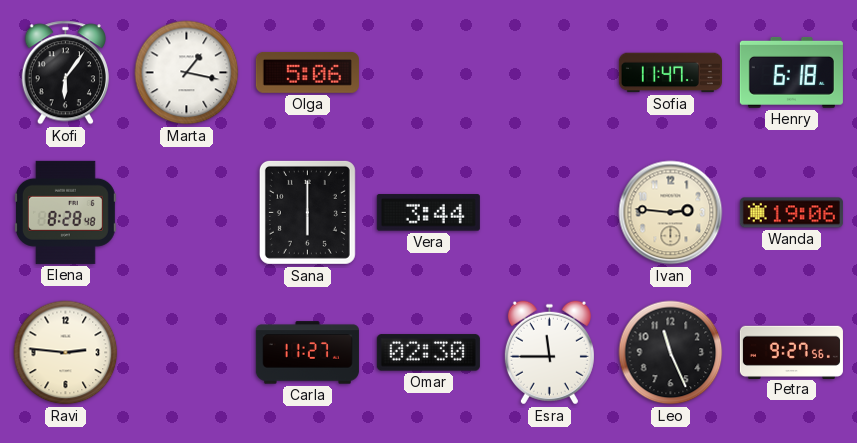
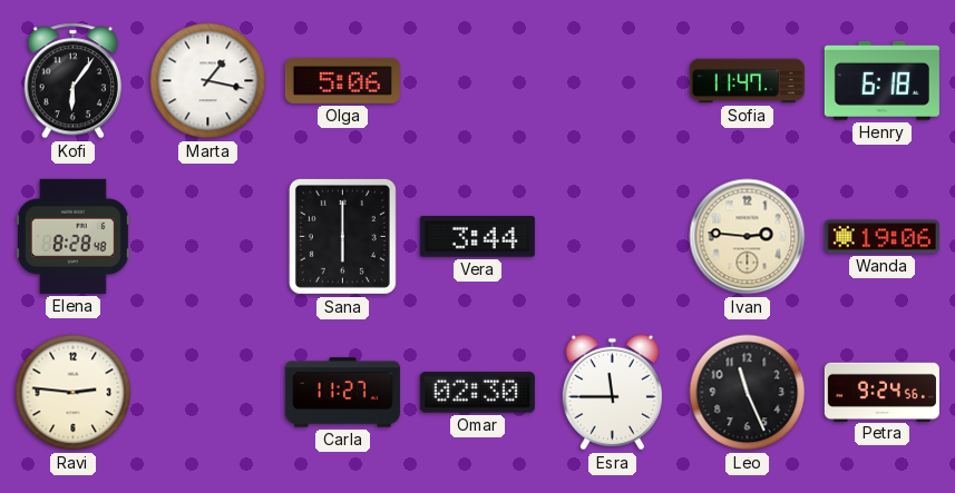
Petra: 9:27 -> 9:24 (881, 392)
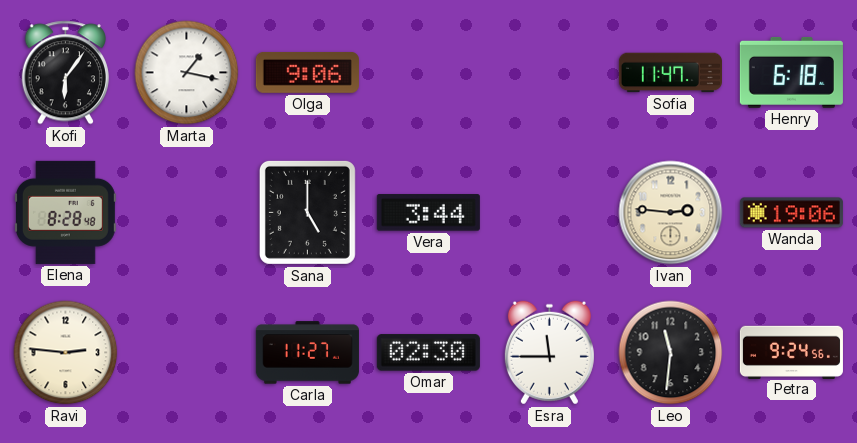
Olga: 5:06 -> 9:06 (307, 72)
Sana: 6:00 -> 5:00 (307, 212)
Leo: 11:26 -> 11:31 (671, 353)
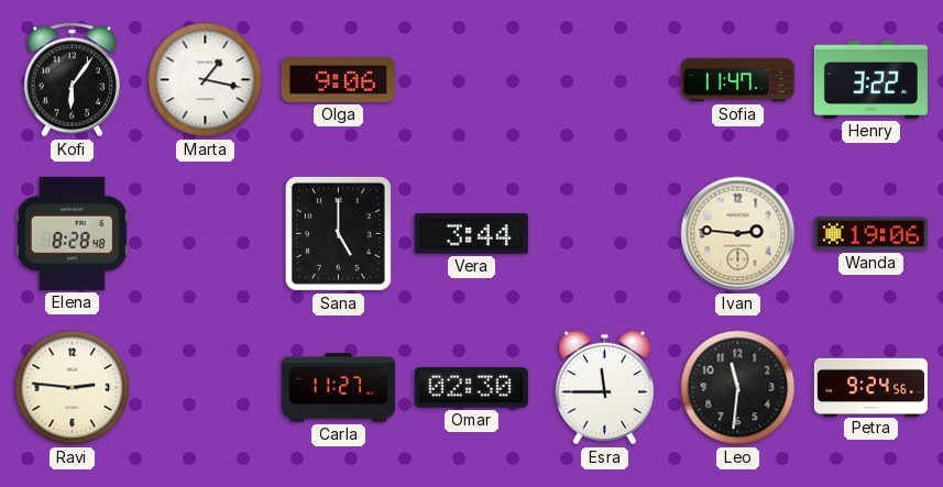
Henry: 6:18 -> 3:22 (870, 79)
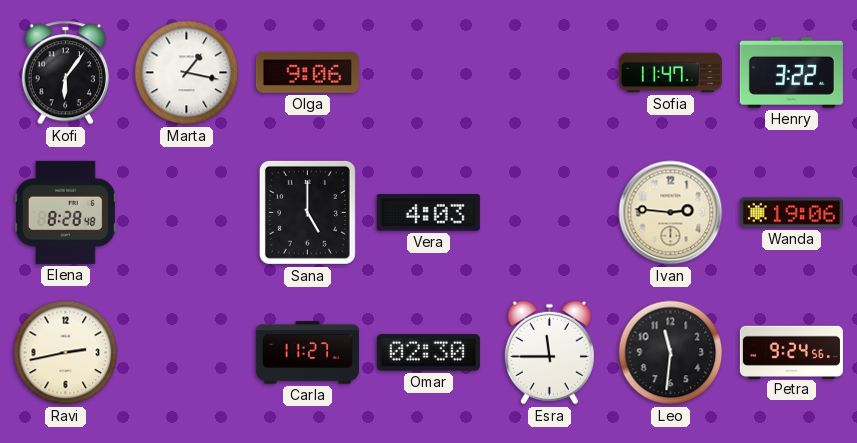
Vera: 3:44 -> 4:03 (428, 213)
Ravi: 2:46 -> 2:43 (66, 353)
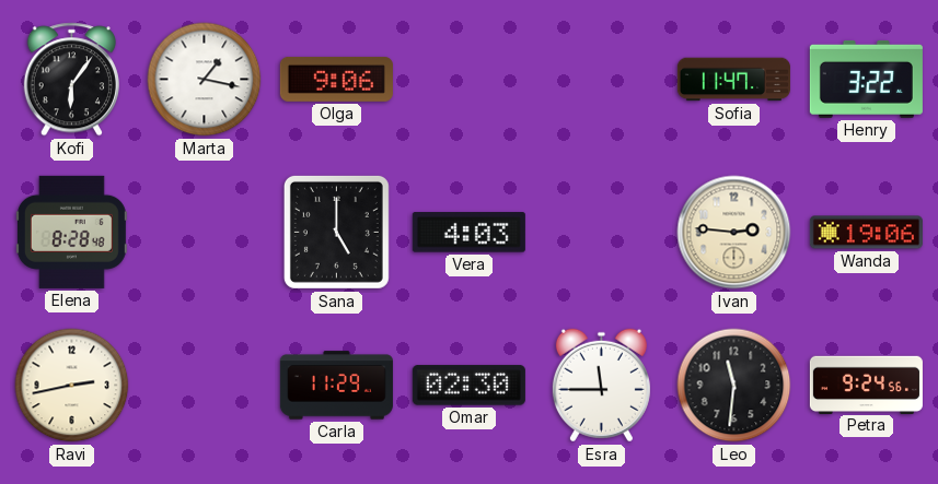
Carla: 11:27 -> 11:29 (336, 386)
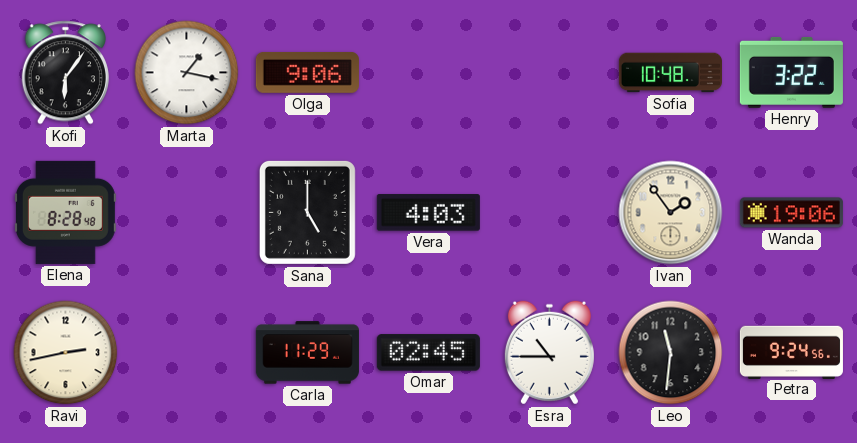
Sofia: 11:47 -> 10:48 (670, 73)
Ivan: 2:46 -> 1:54 (671, 213)
Omar: 02:30 -> 02:45 (428, 353)
Esra: 11:45 -> 10:45 (549, 353)
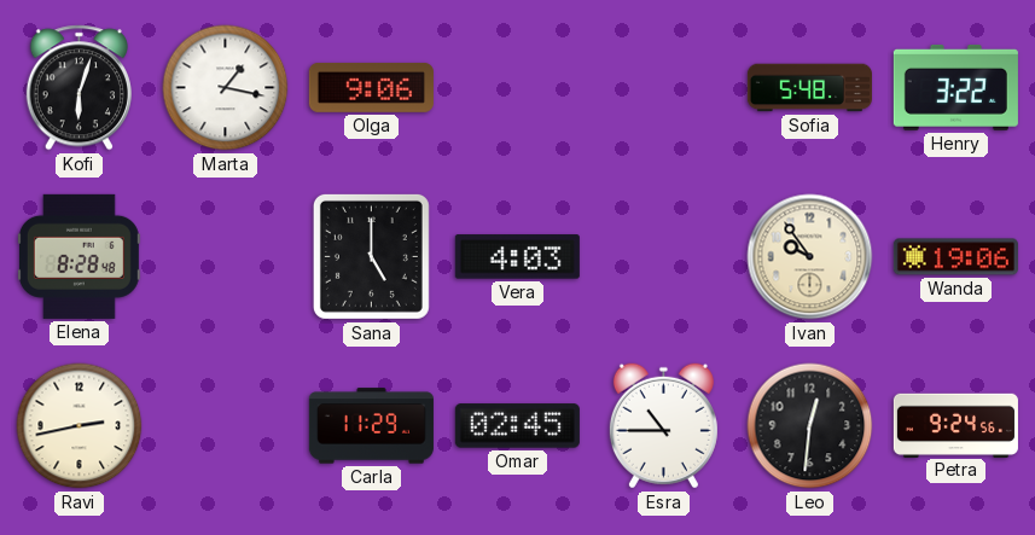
Kofi: 6:06 -> 6:03 (79, 88)
Sofia: 10:48 -> 5:48 (809, 88)
Ivan: 1:54 -> 9:54 (810, 257)
Leo: 11:31 -> 12:31 (810, 426)
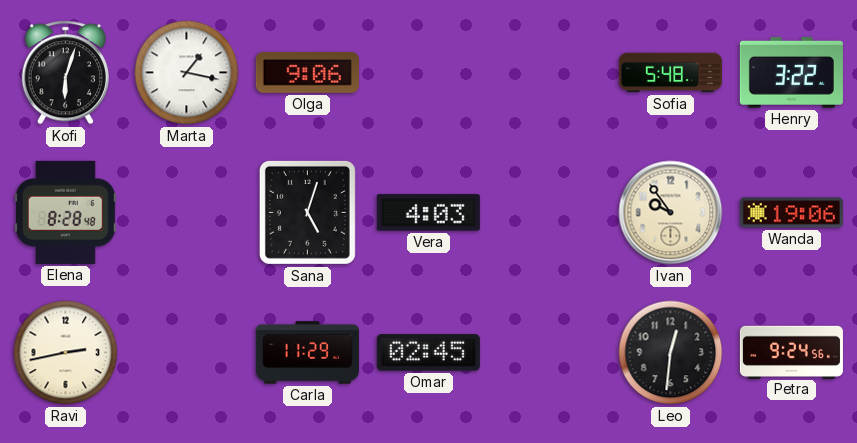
Sana: 5:00 -> 5:03 (307, 212)
Esra: 10:45 -> none (663, 426)
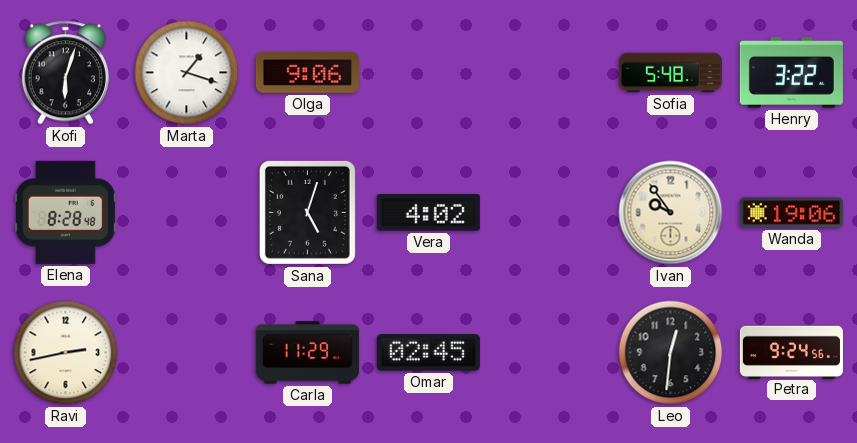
Marta: 1:17 -> 1:18 (187, 73)
Vera: 4:03 -> 4:02 (428, 213)
